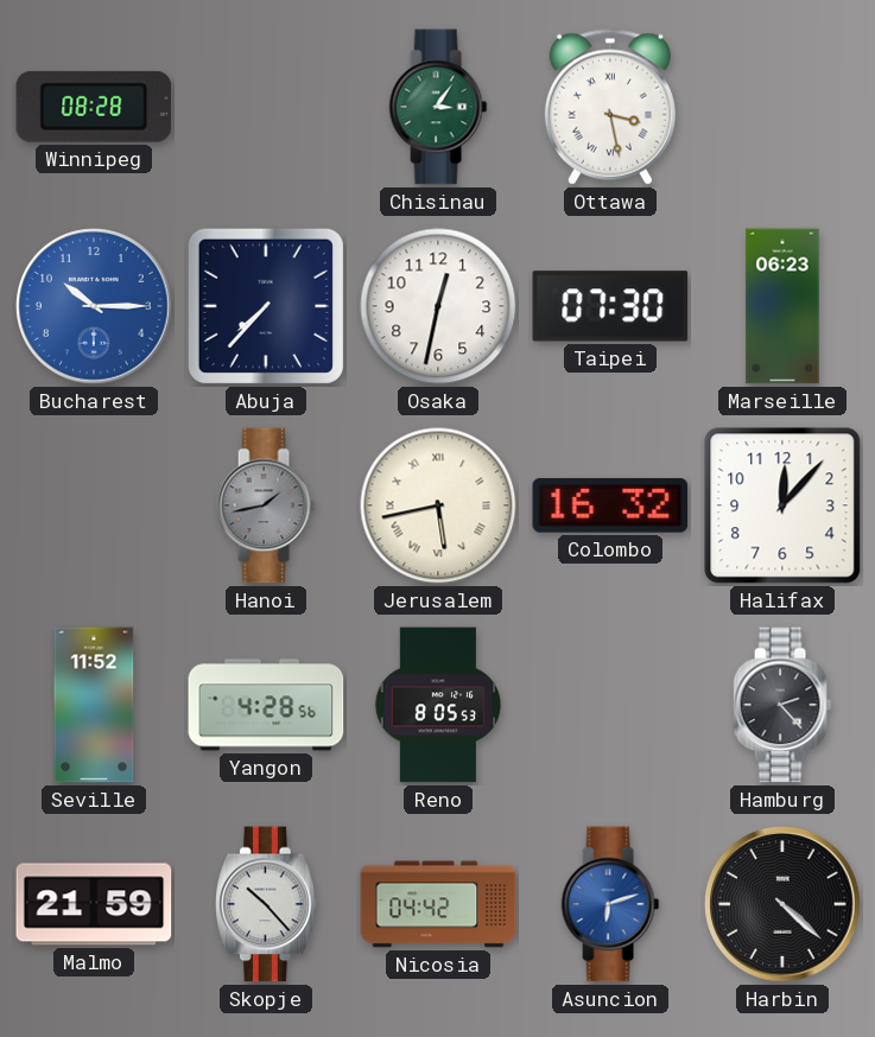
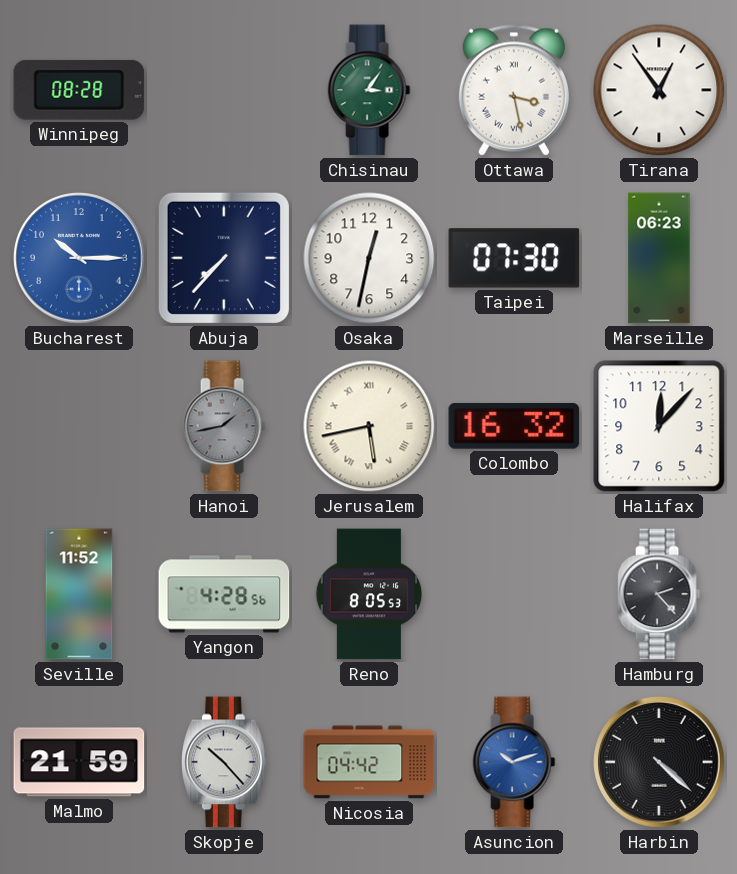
Tirana: none -> 12:54 (659, 90)
Asuncion: 6:12 -> 10:12 (514, 762)
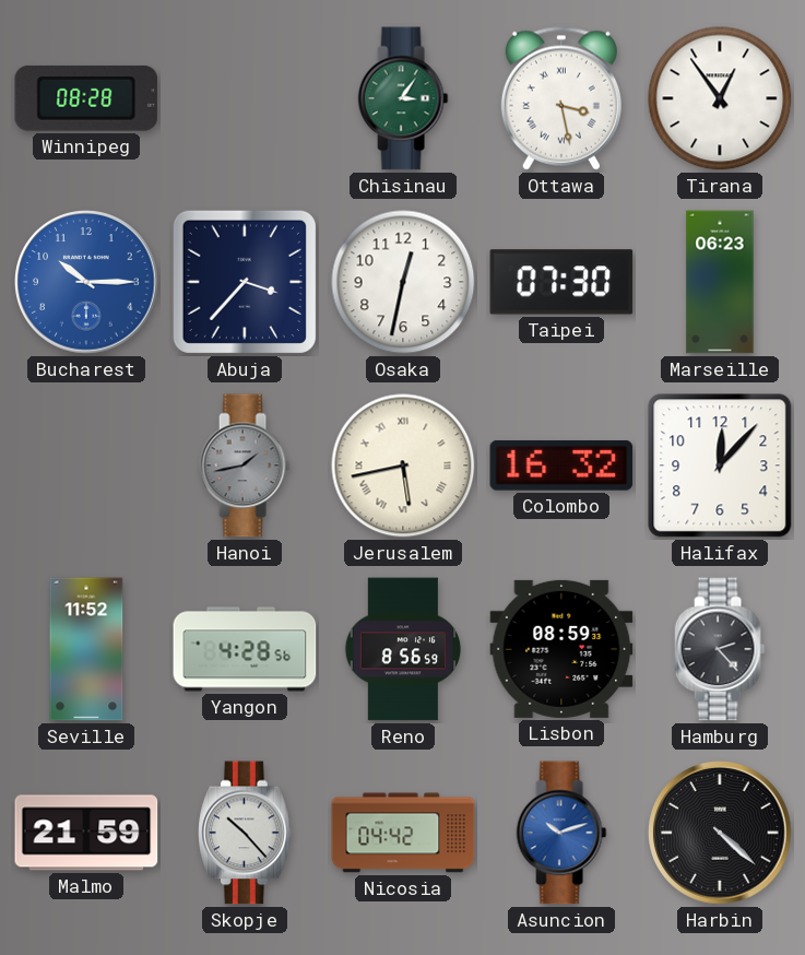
Abuja: 7:37 -> 3:37 (245, 282)
Reno: 8:05 -> 8:56 (403, 649)
Lisbon: none -> 08:59 (561, 649)
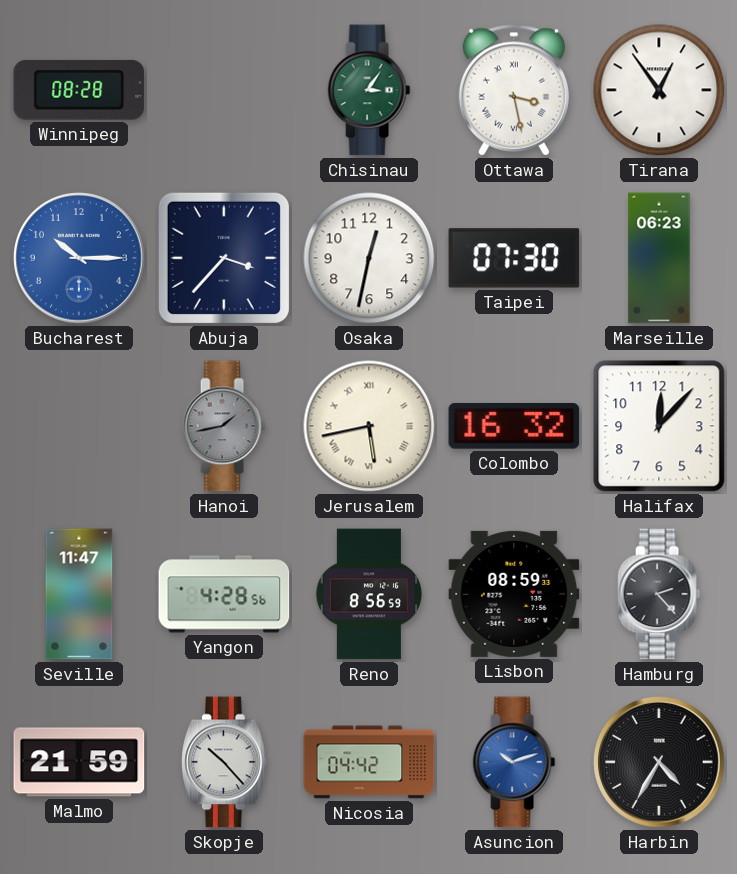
Seville: 11:52 -> 11:47 (79, 594)
Harbin: 4:22 -> 4:35 (659, 762)
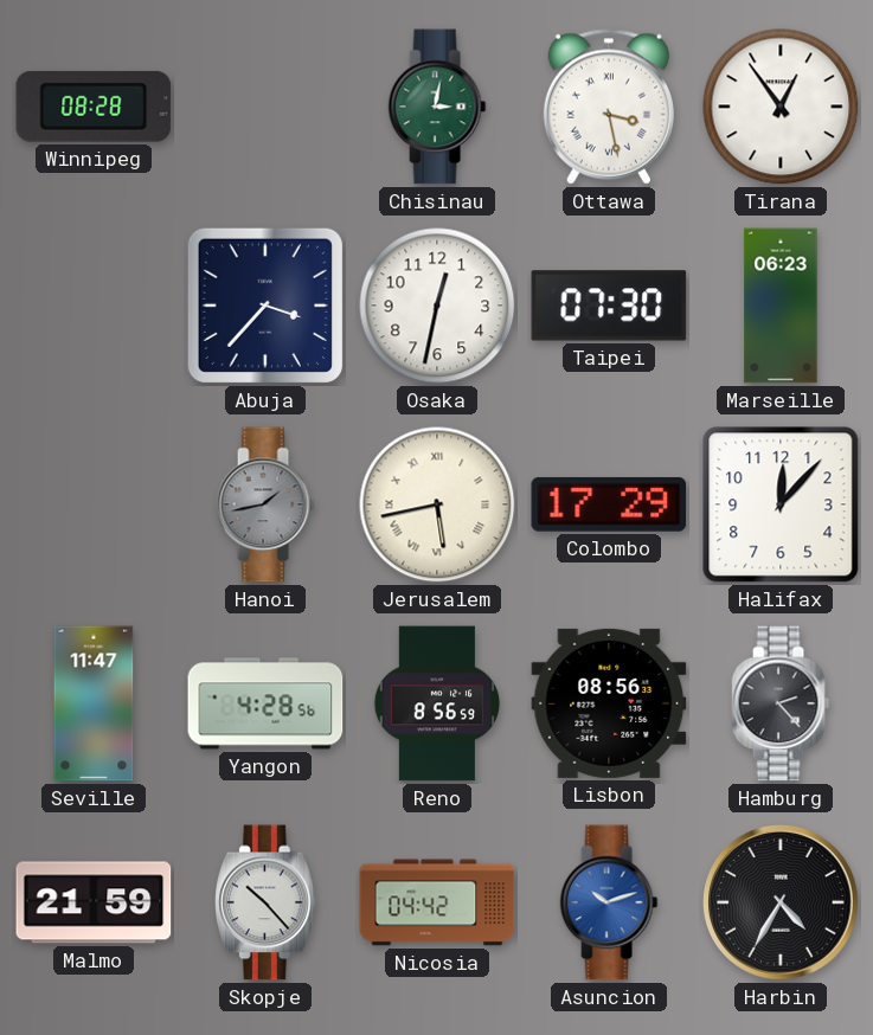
Chisinau: 3:06 -> 3:02 (437, 107)
Bucharest: 10:15 -> none (79, 258)
Colombo: 16:32 -> 17:29 (609, 504)
Lisbon: 08:59 -> 08:56 (609, 703)
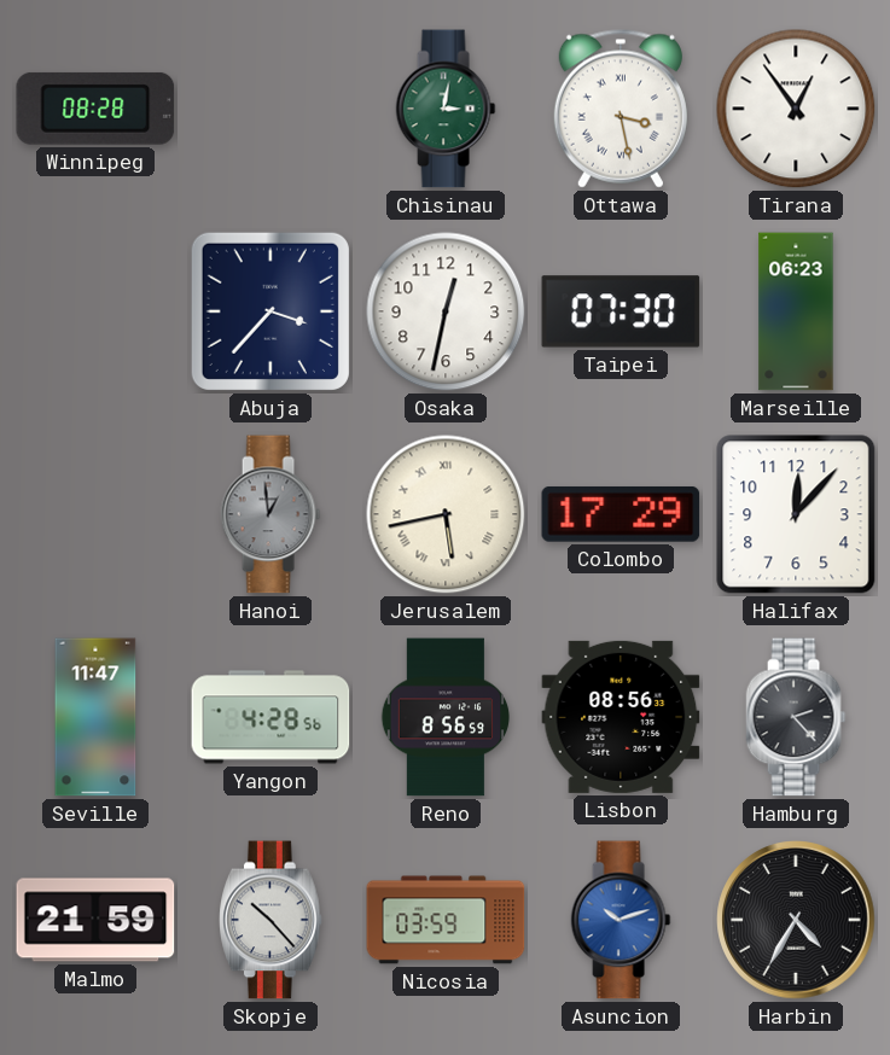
Hanoi: 1:43 -> 12:59 (271, 514)
Nicosia: 04:42 -> 03:59 (446, 920)
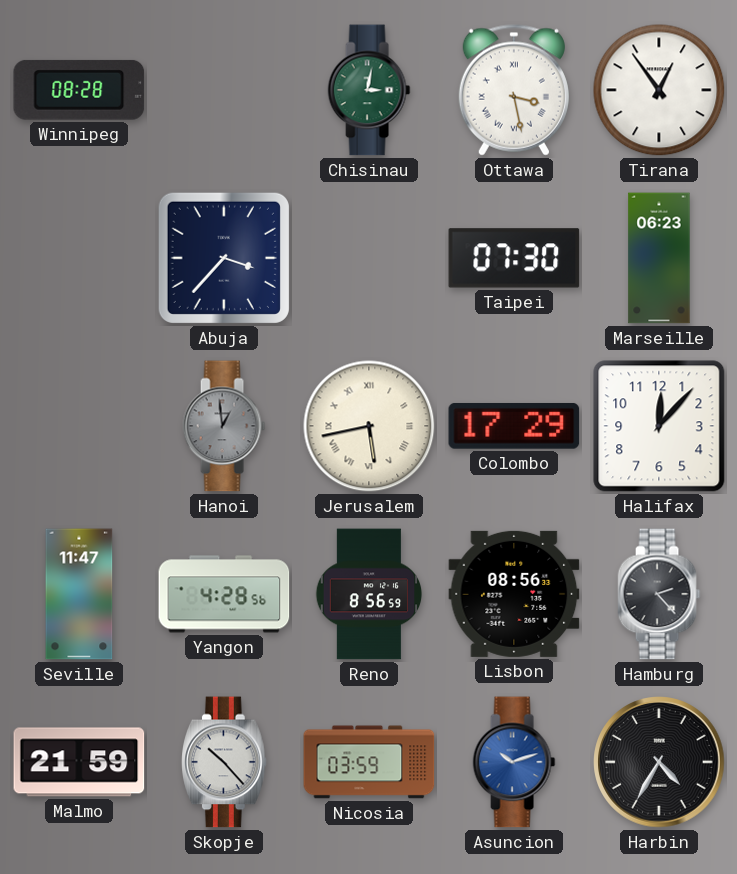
Osaka: 12:32 -> none (446, 311)
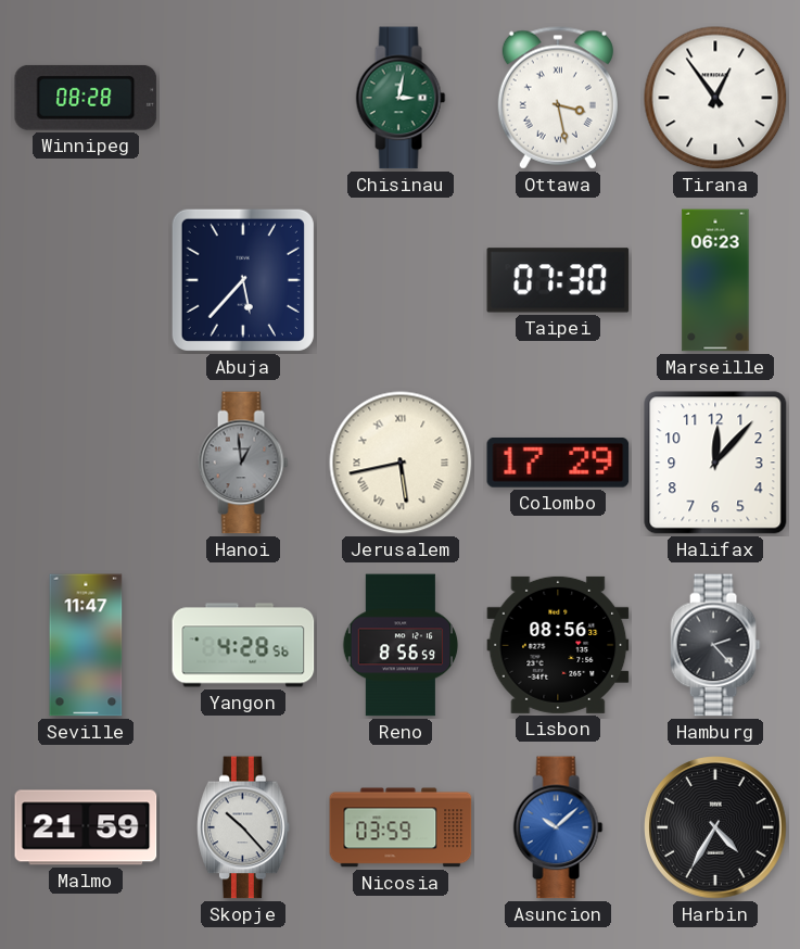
Abuja: 3:37 -> 5:37 (243, 280)
Asuncion: 10:12 -> 10:08 (558, 827)
